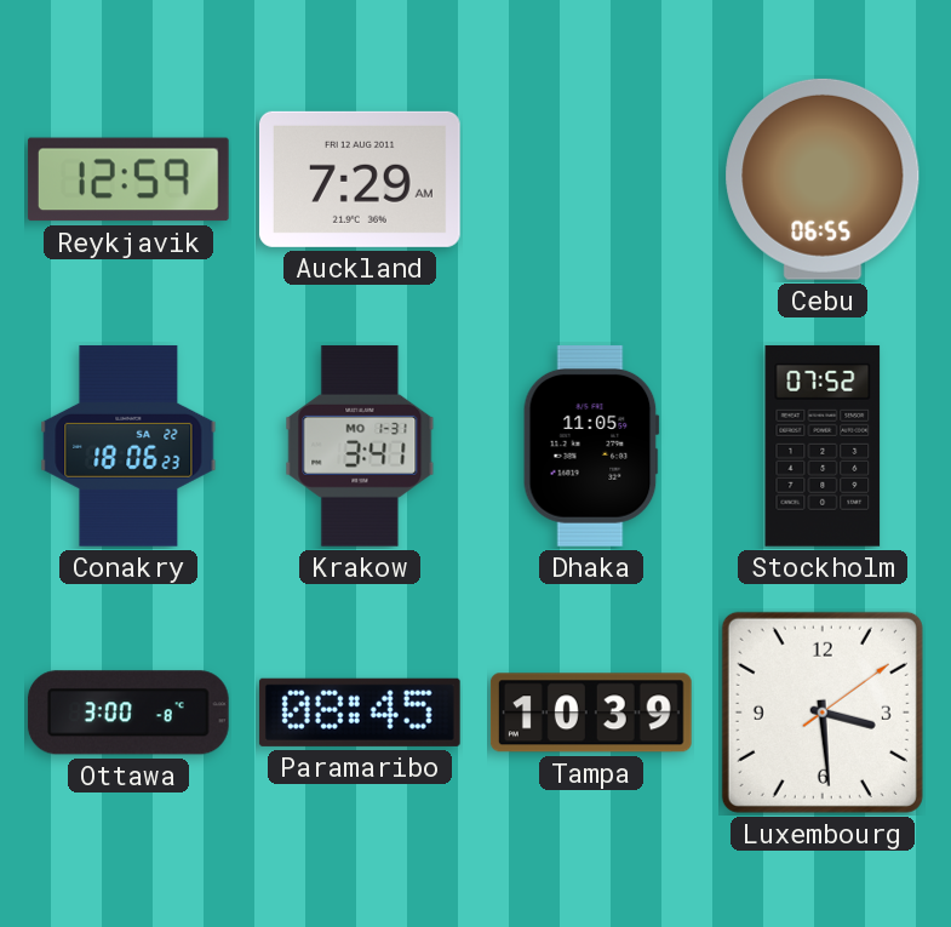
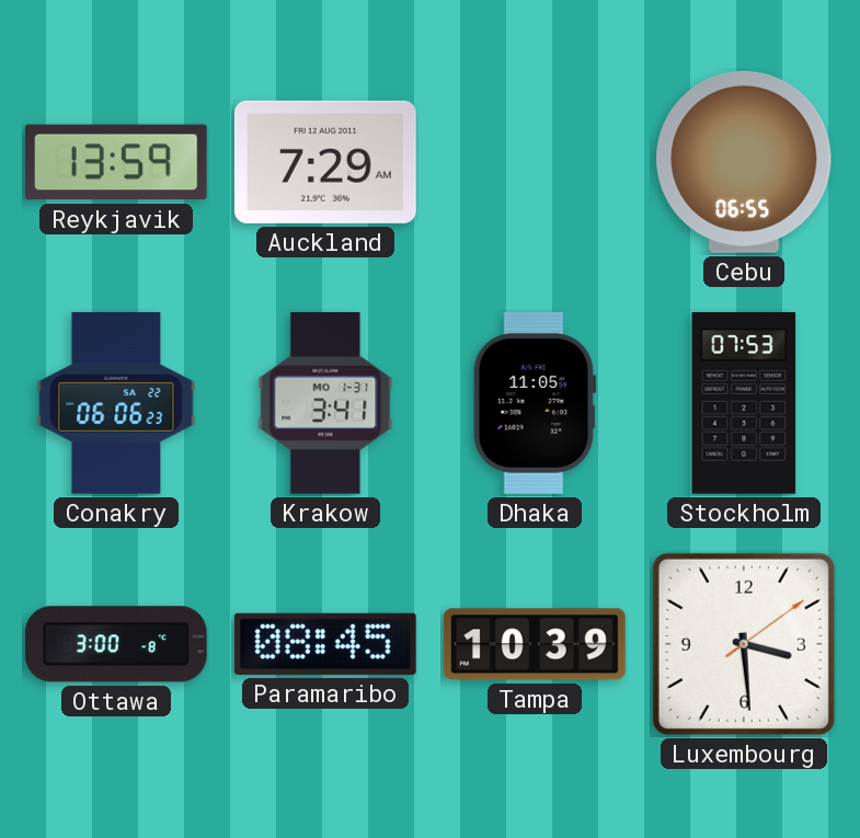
Reykjavik: 12:59 -> 13:59 (116, 162)
Conakry: 18:06 -> 06:06 (116, 403)
Stockholm: 07:52 -> 07:53 (744, 403)
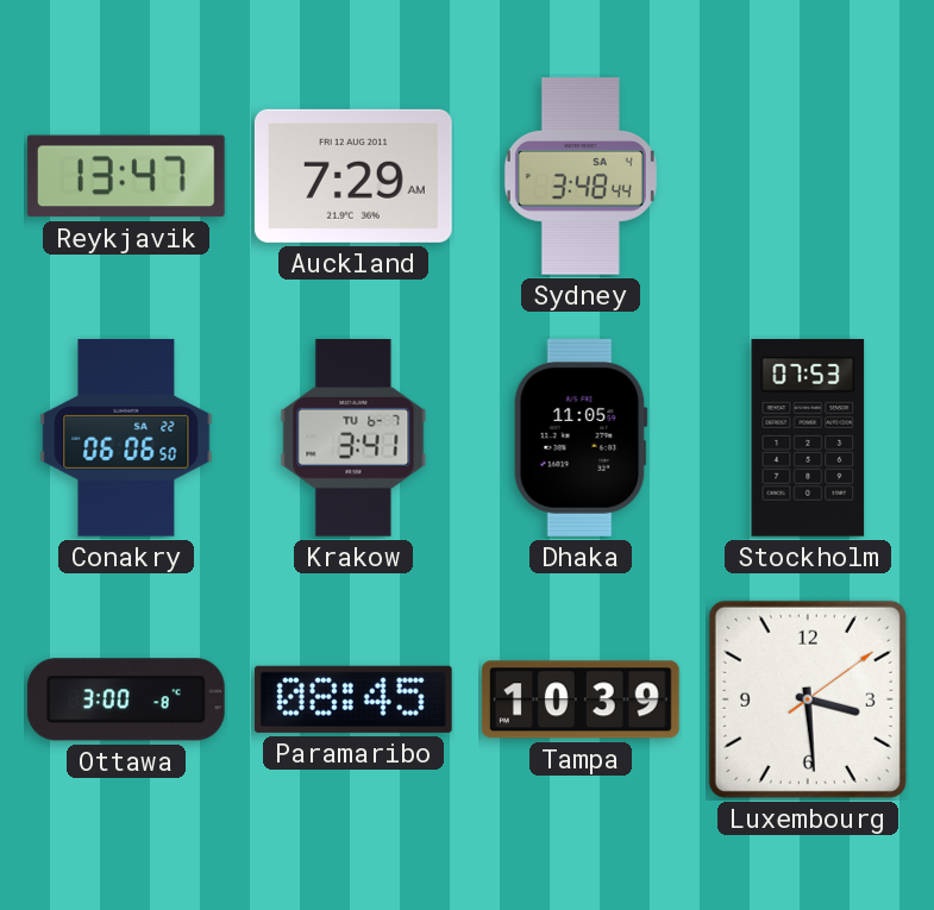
Reykjavik: 13:59 -> 13:47 (126, 176)
Sydney: none -> 3:48 (581, 177)
Cebu: 06:55 -> none (744, 162)
Conakry: 06:06:23 -> 06:06:50 (126, 438)
Krakow date: MO 1-31 -> TU 6-7 (353, 438)
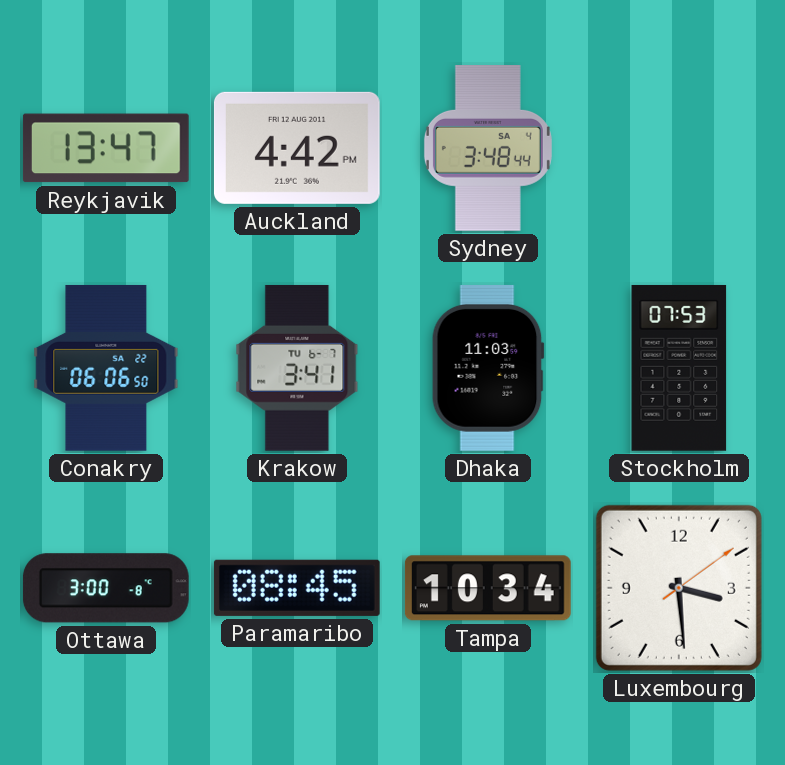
Auckland: 7:29 -> 4:42 (297, 148)
Dhaka: 11:05 -> 11:03 (488, 368)
Tampa: 10:39 -> 10:34 (488, 588)
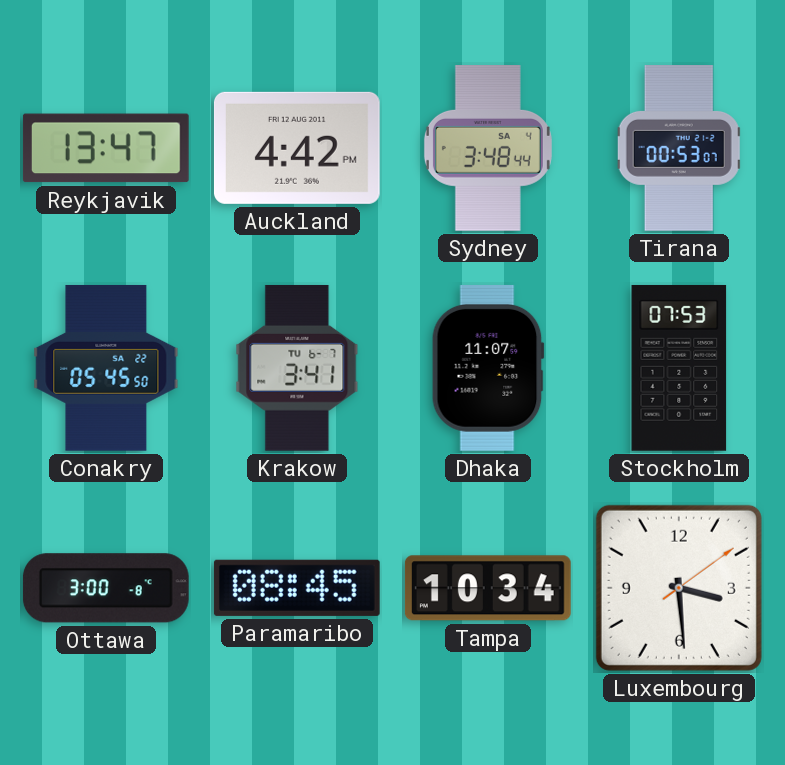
Tirana: none -> 00:53 (679, 149)
Conakry: 06:06 -> 05:45 (106, 368)
Dhaka: 11:03 -> 11:07 (488, 368)
